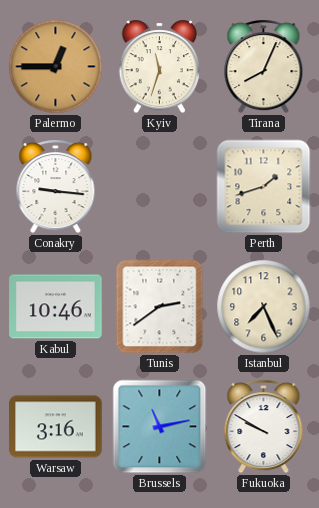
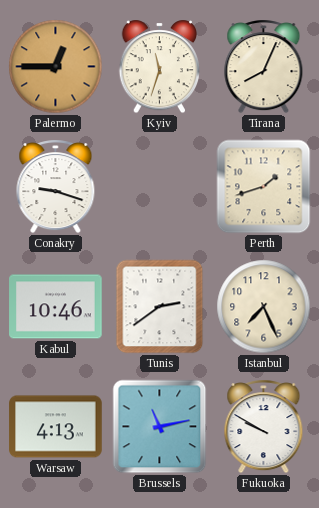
Conakry: 9:16 -> 9:18 (56, 187)
Warsaw: 3:16 -> 4:13 (56, 427)
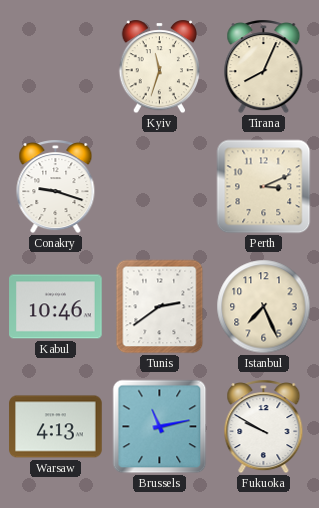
Palermo: 12:45 -> none (56, 67)
Perth: 1:42 -> 3:11 (264, 187)
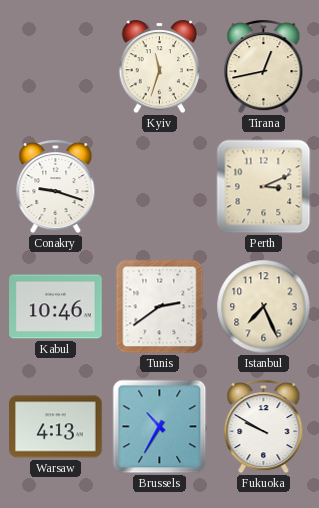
Tirana: 8:04 -> 12:43 (264, 67)
Brussels: 11:13 -> 10:35 (160, 427)
